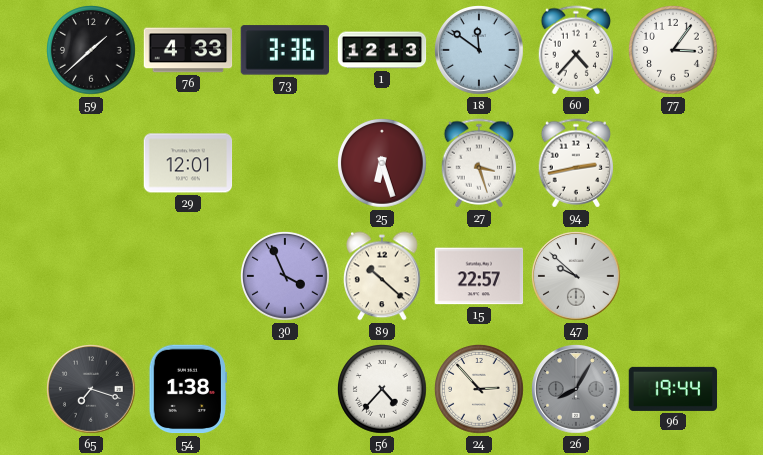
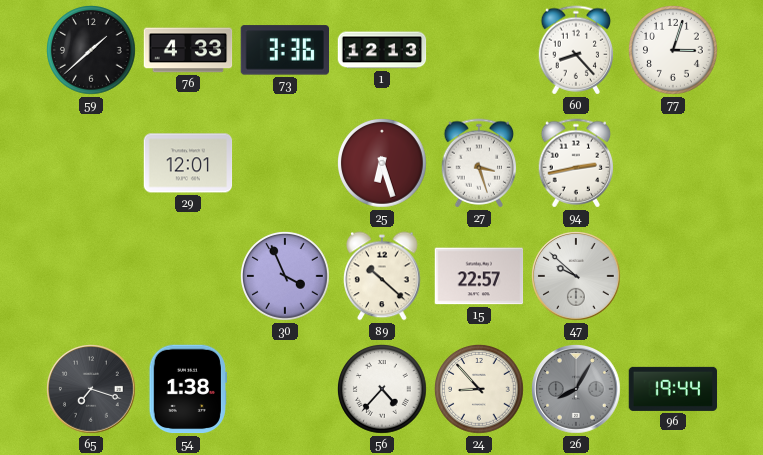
18: 11:51 -> none (479, 50)
60: 4:37 -> 8:23 (576, 50)
77: 3:06 -> 3:03 (673, 50)
24: 2:53 -> 8:53 (479, 389)
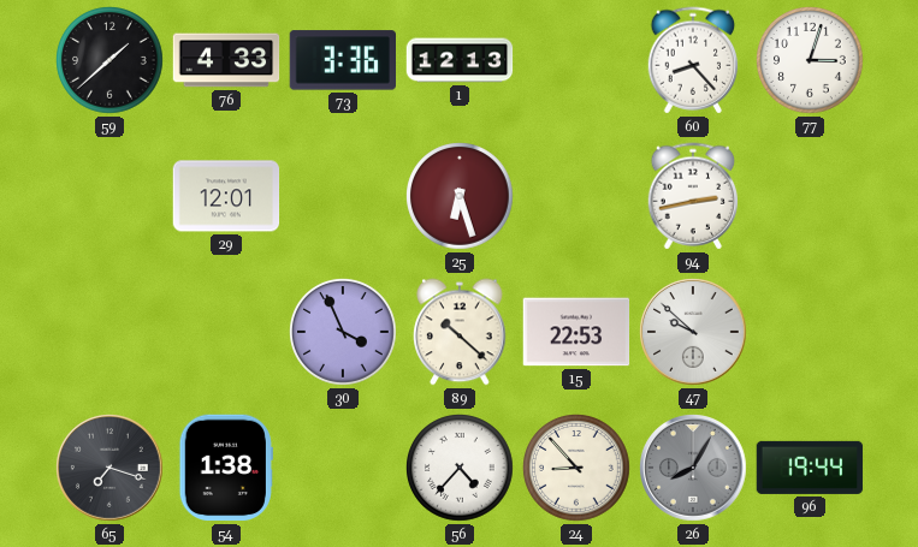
27: 3:27 -> none (479, 163)
15: 22:57 -> 22:53 (576, 332)
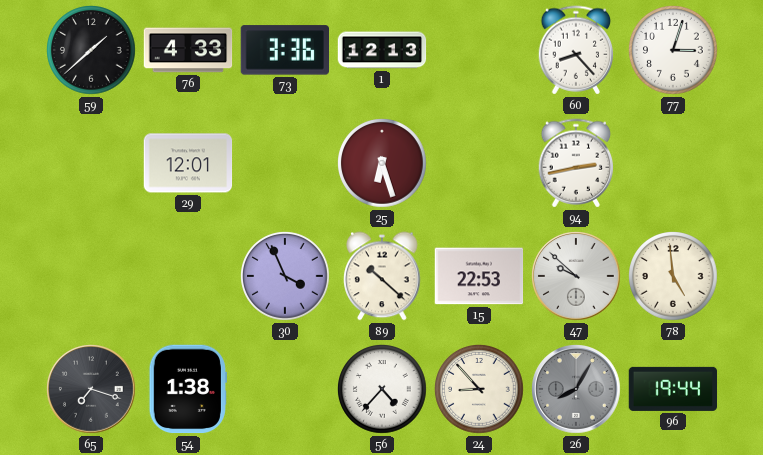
78: none -> 4:59 (673, 276)
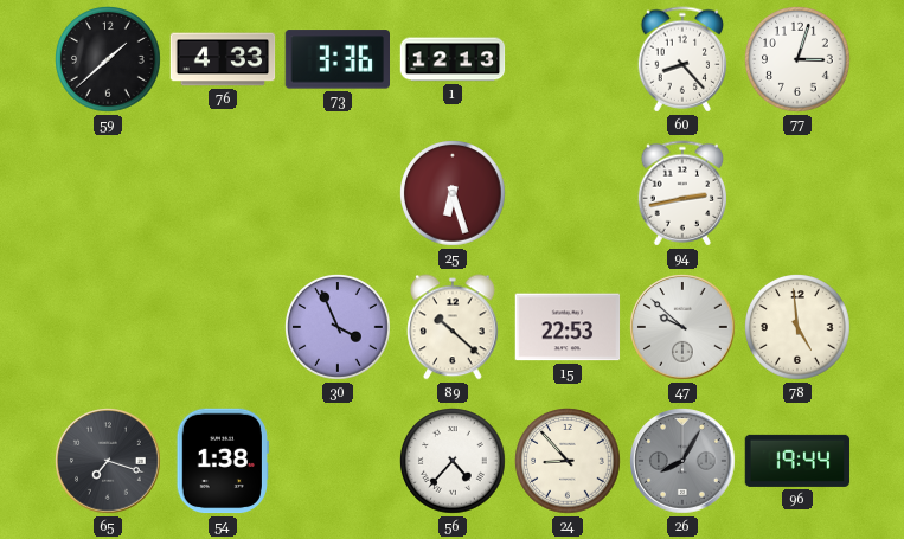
29: 12:01 -> none (188, 163)
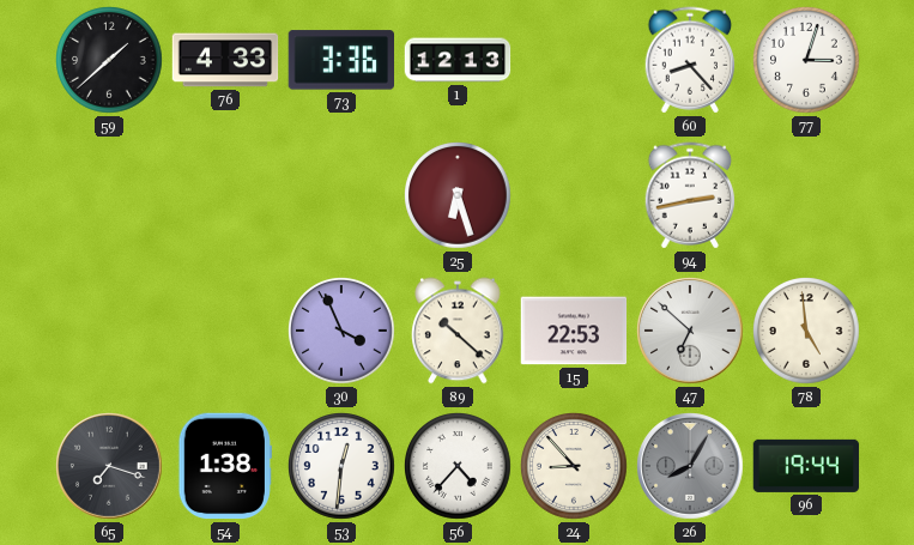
47: 9:52 -> 6:52 (690, 331)
53: none -> 12:31 (341, 466)
